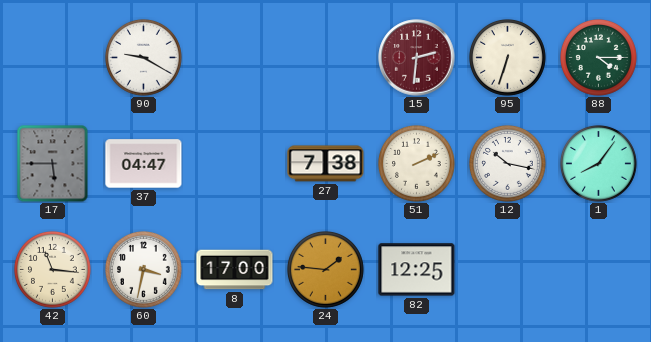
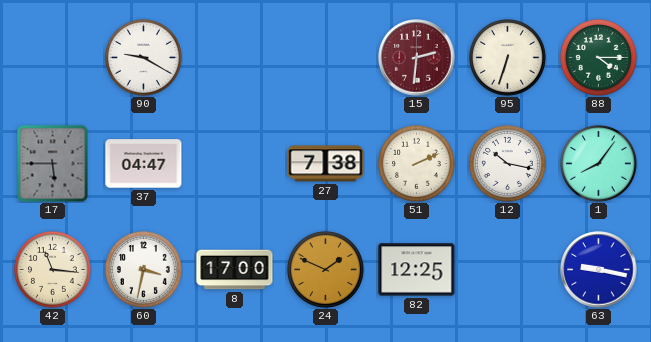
24: 1:46 -> 1:49 (326, 270)
63: none -> 9:17 (599, 270)
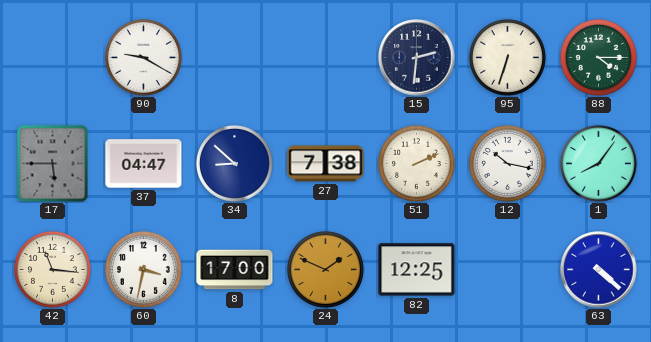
15 dial: burgundy -> navy (417, 58)
34: none -> 8:52 (235, 164)
63: 9:17 -> 4:22 (599, 270)
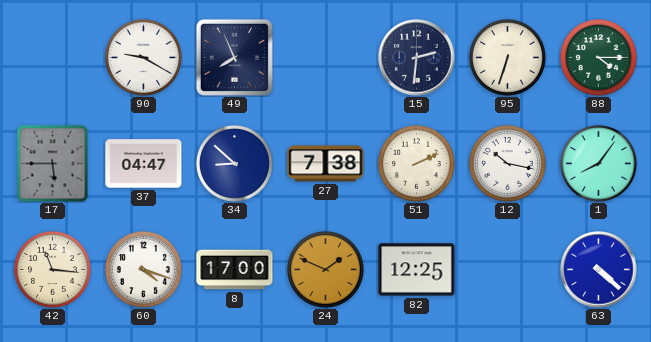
49: none -> 7:56 (234, 57)
60: 3:32 -> 4:18 (144, 270)
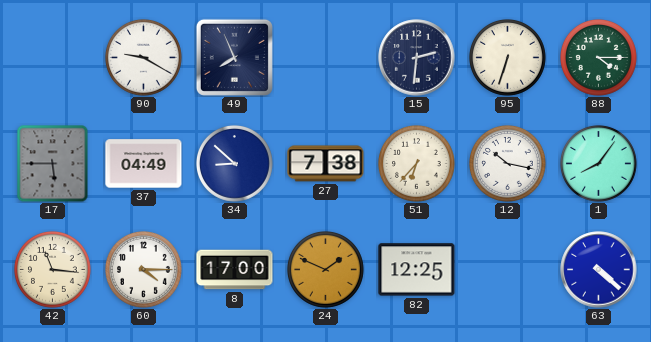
37: 04:47 -> 04:49 (144, 164)
51: 2:11 -> 6:37 (417, 164)
60: 4:18 -> 4:15 (144, 270)
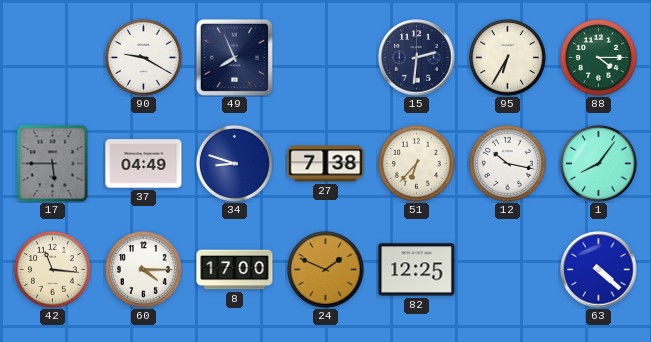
95: 6:33 -> 6:35 (508, 58)
34: 8:52 -> 8:48 (235, 164)
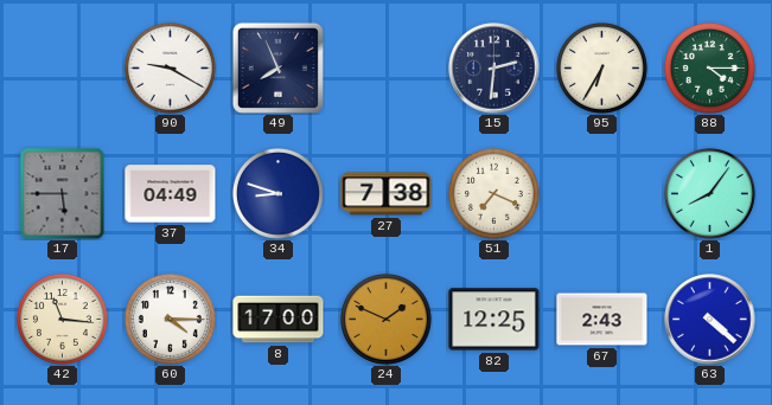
51: 6:37 -> 7:19 (495, 194)
12: 10:17 -> none (508, 164)
67: none -> 2:43 (602, 320)
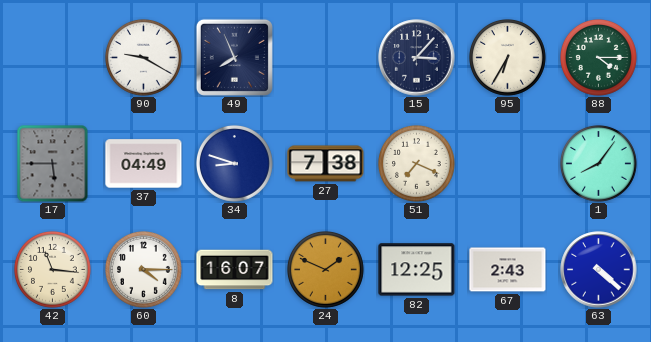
15: 2:31 -> 3:07 (417, 58)
8: 17:00 -> 16:07 (235, 270)
